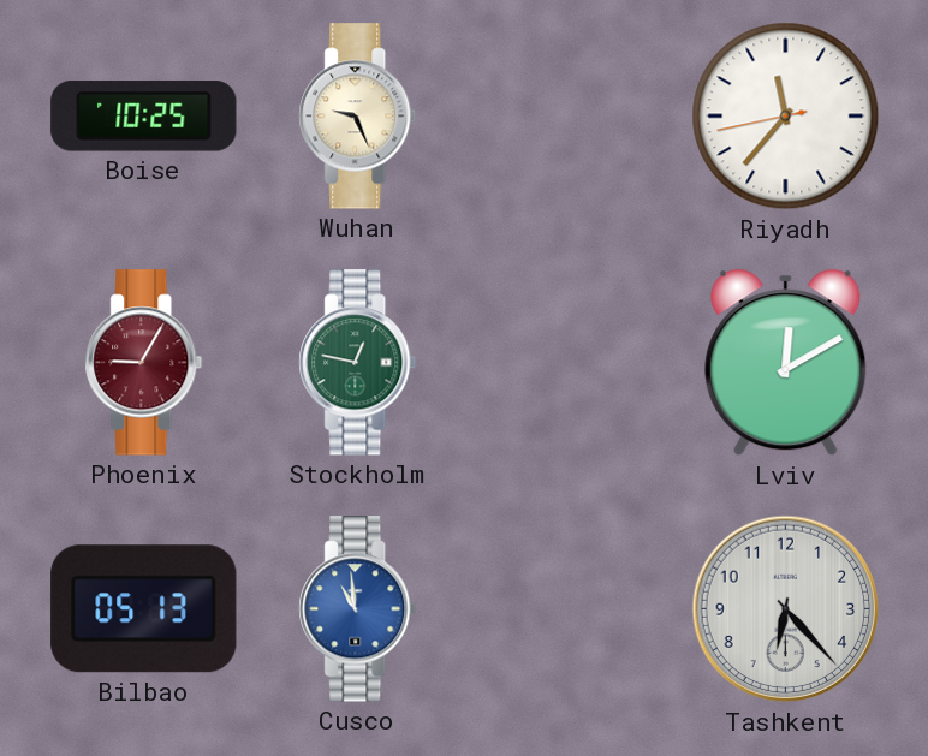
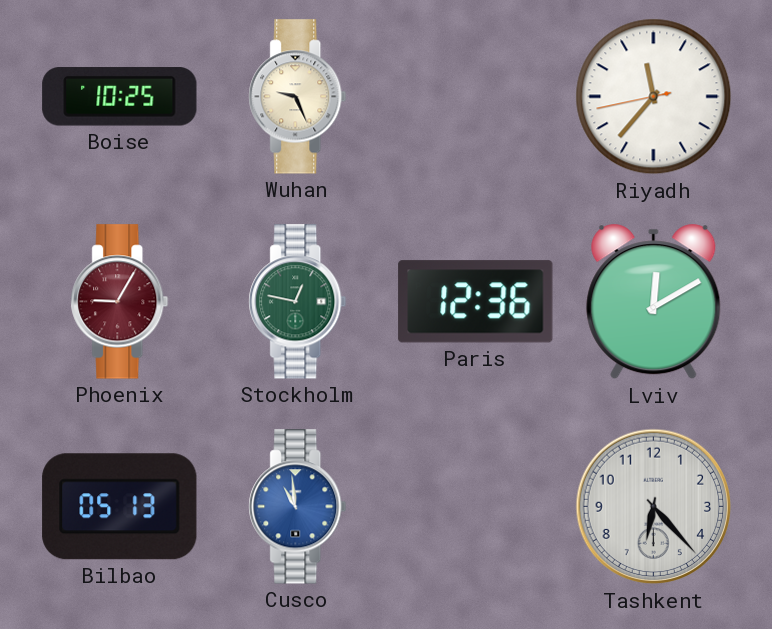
Paris: none -> 12:36 (476, 302)
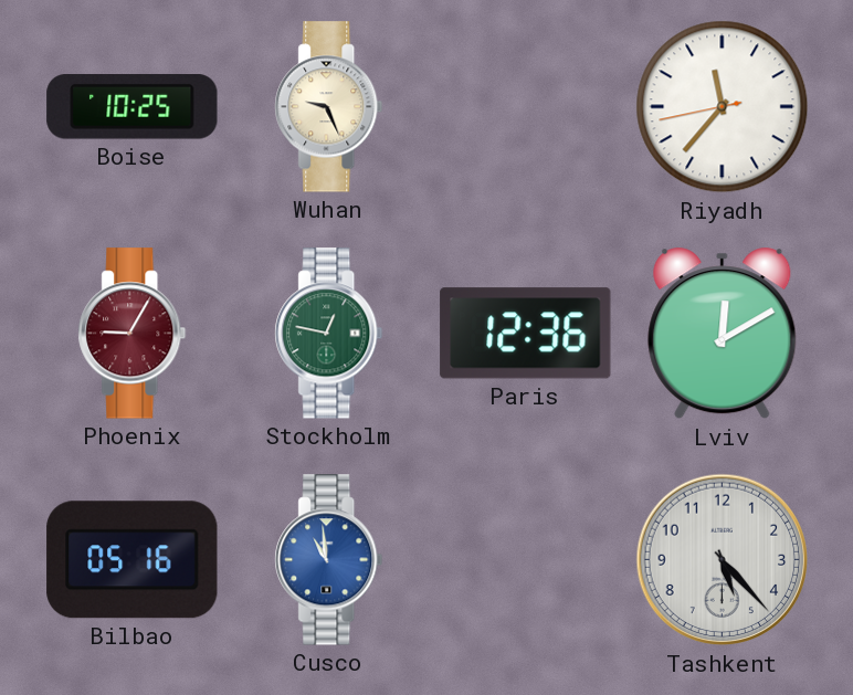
Bilbao: 05:13 -> 05:16 (133, 560)
Tashkent: 6:23 -> 5:23 (723, 560)
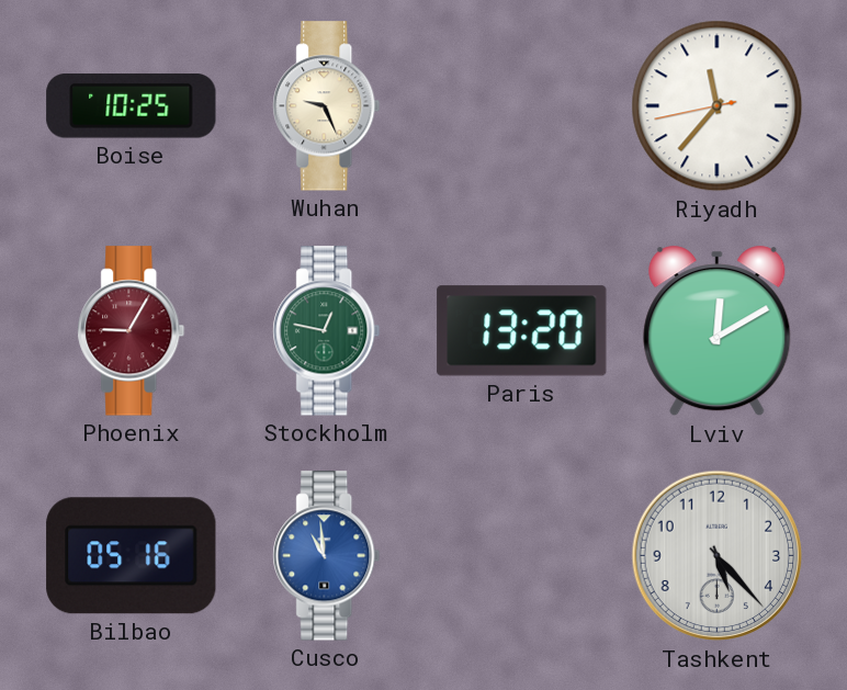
Paris: 12:36 -> 13:20 (522, 331)
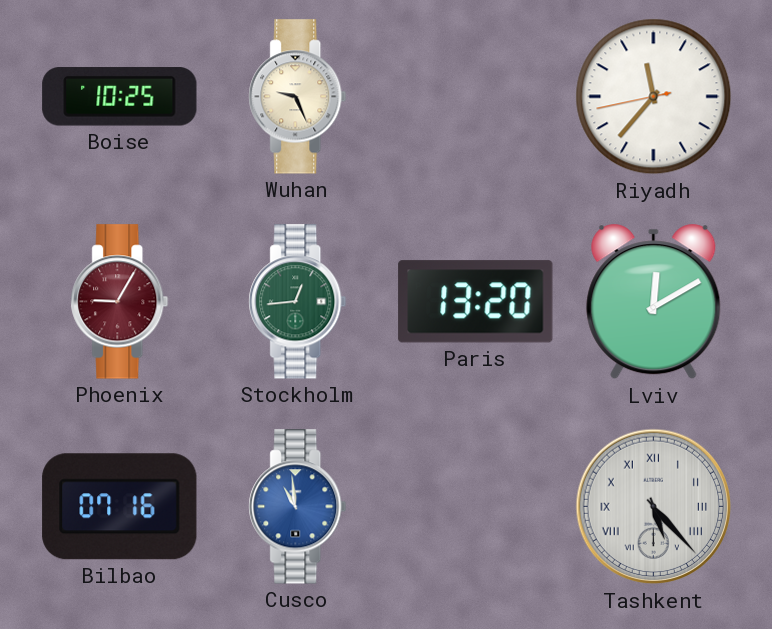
Stockholm: 12:47 -> 12:44 (298, 302)
Bilbao: 05:16 -> 07:16 (120, 507)
Tashkent numerals: Arabic -> Roman (654, 507)
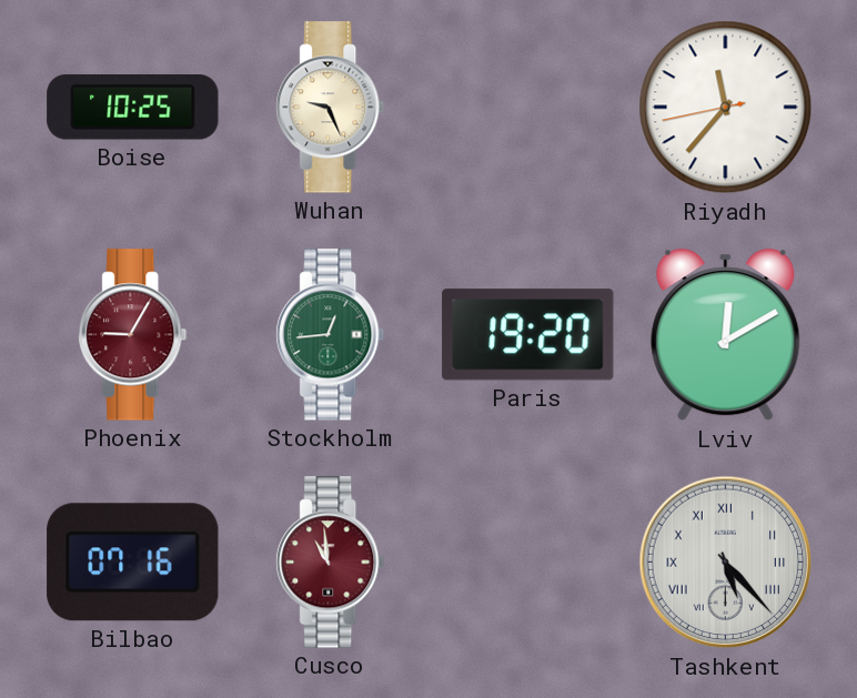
Paris: 13:20 -> 19:20 (528, 335)
Cusco dial: blue -> burgundy (331, 563)
